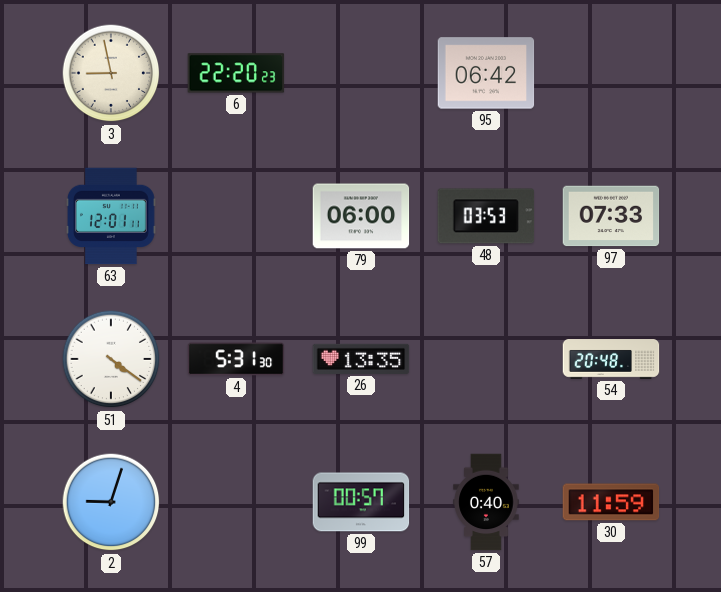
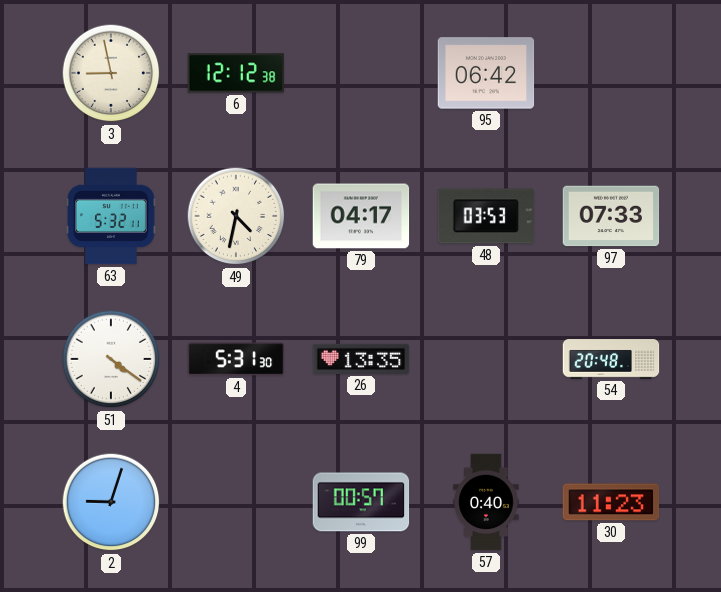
6: 22:20 -> 12:12 (236, 73)
63: 12:01 -> 5:32 (112, 216)
49: none -> 4:32 (236, 216)
79: 06:00 -> 04:17 (361, 216)
30: 11:59 -> 11:23 (611, 502)
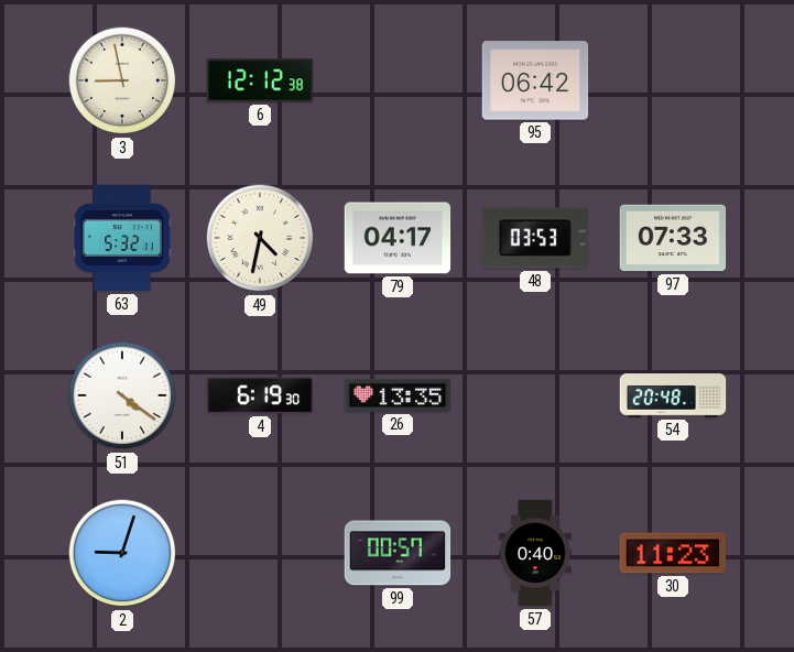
4: 5:31 -> 6:19 (260, 395)
